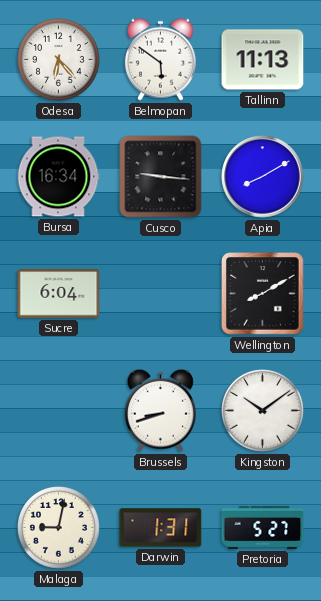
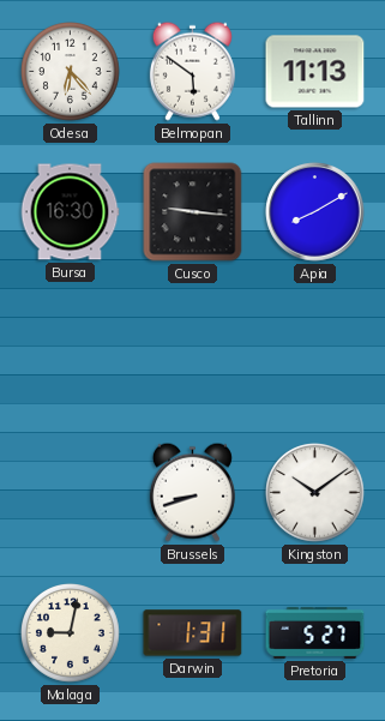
Bursa: 16:34 -> 16:30 (70, 212)
Sucre: 6:04 -> none (59, 294)
Wellington: 8:10 -> none (263, 294)
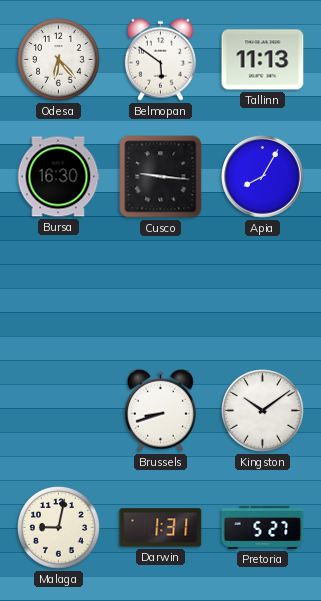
Apia: 8:10 -> 8:05 (263, 177)
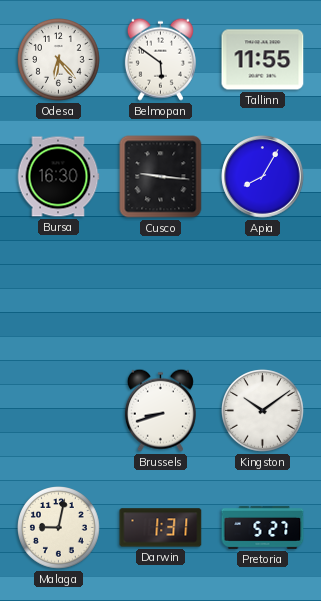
Tallinn: 11:13 -> 11:55 (263, 60)
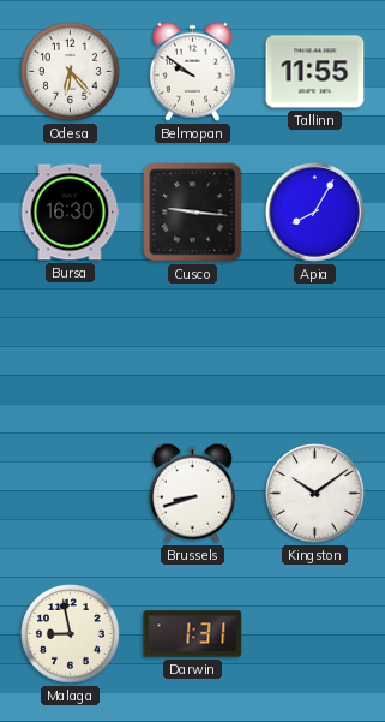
Belmopan: 5:51 -> 9:51 (192, 71)
Malaga: 9:02 -> 8:58 (71, 634)
Pretoria: 5:27 -> none (263, 527)
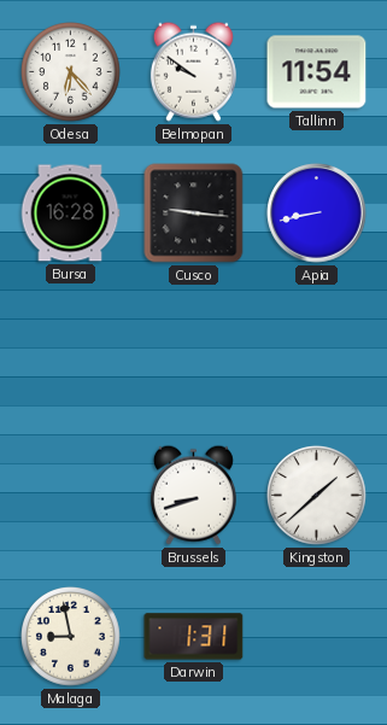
Tallinn: 11:55 -> 11:54 (317, 72)
Bursa: 16:30 -> 16:28 (70, 214)
Apia: 8:05 -> 8:43 (317, 214)
Kingston: 10:09 -> 1:38 (317, 496)
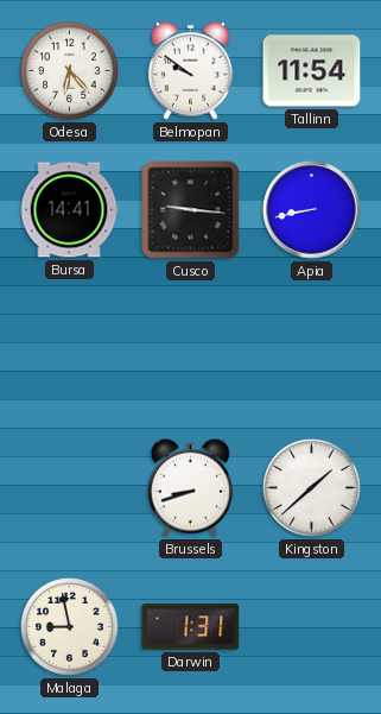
Bursa: 16:28 -> 14:41 (69, 210)
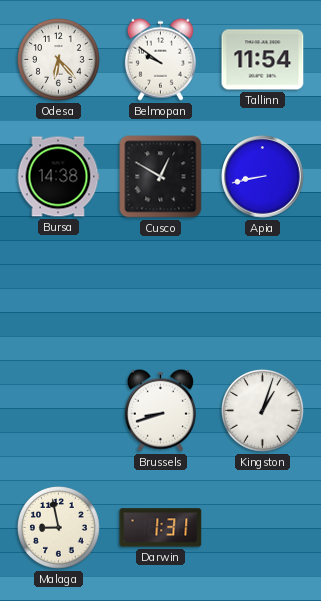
Bursa: 14:41 -> 14:38 (58, 177)
Cusco: 9:16 -> 12:50 (161, 177)
Kingston: 1:38 -> 1:03 (263, 411)
